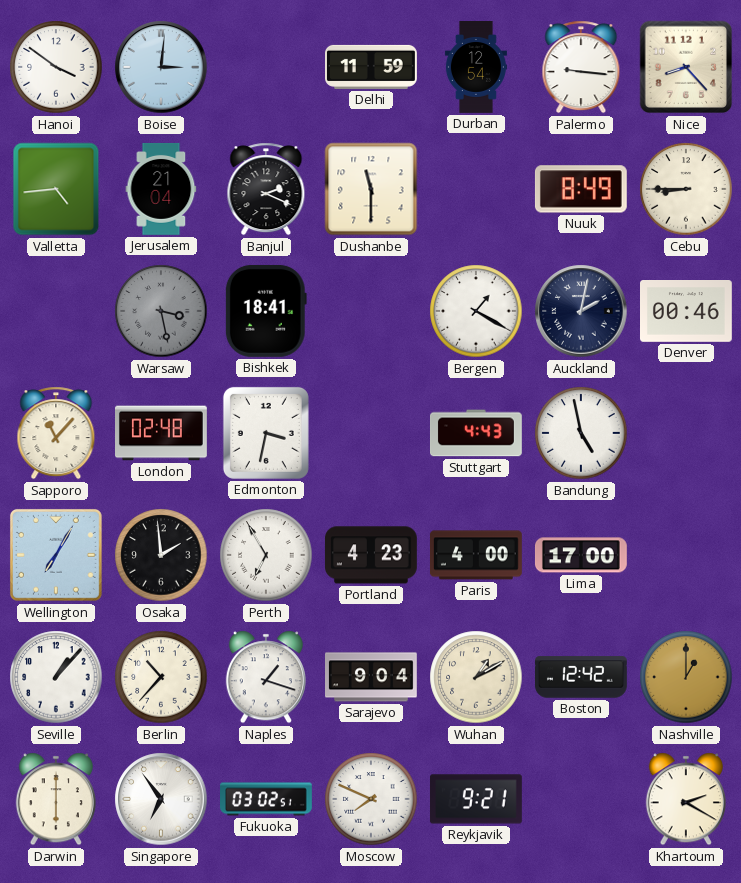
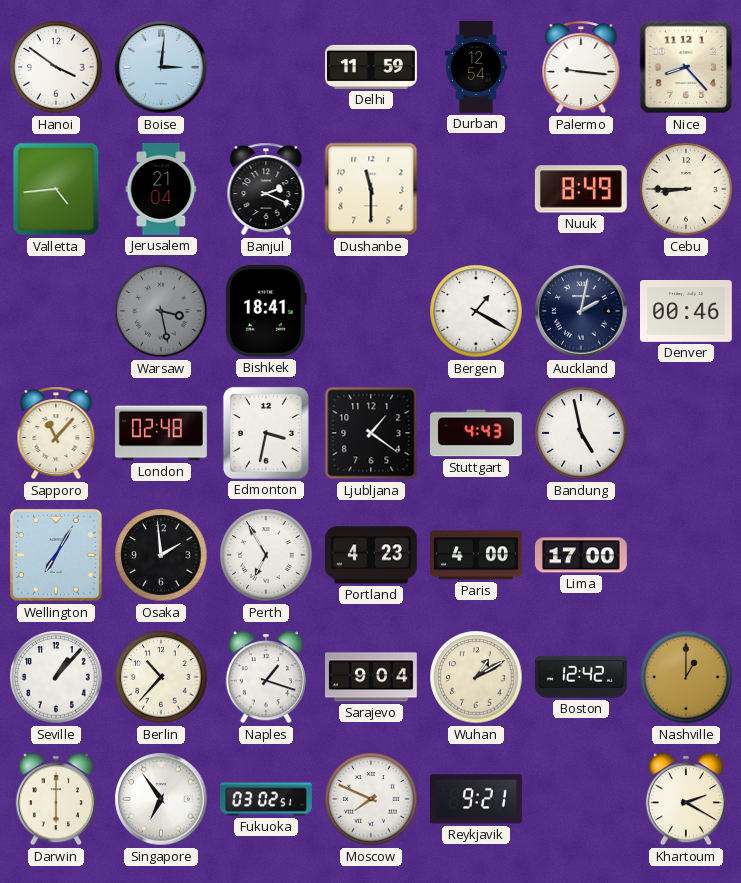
Ljubljana: none -> 1:21 (371, 433)
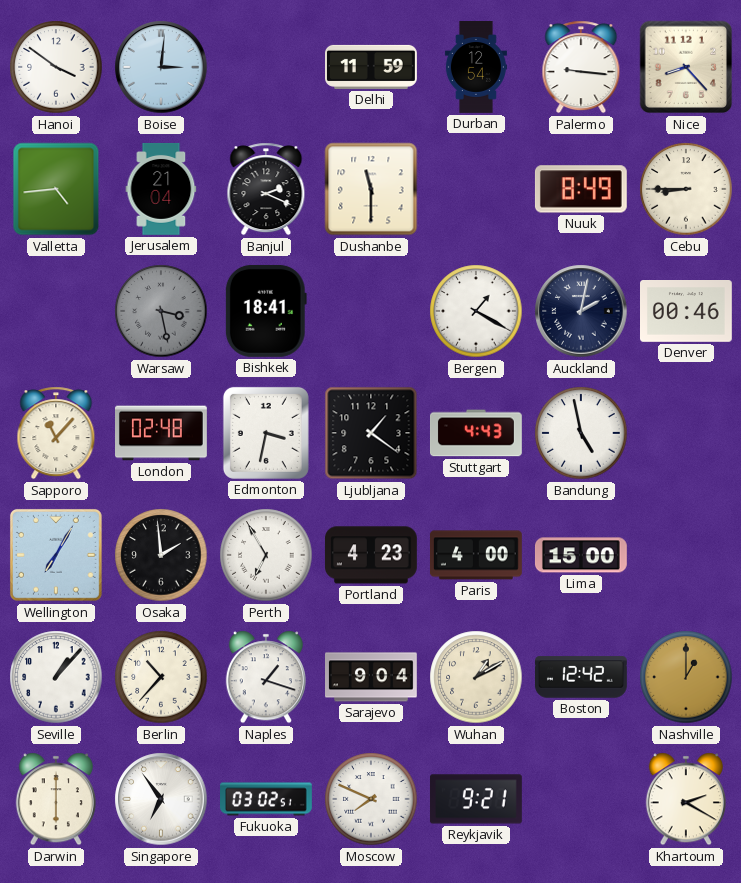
Lima: 17:00 -> 15:00 (581, 555)
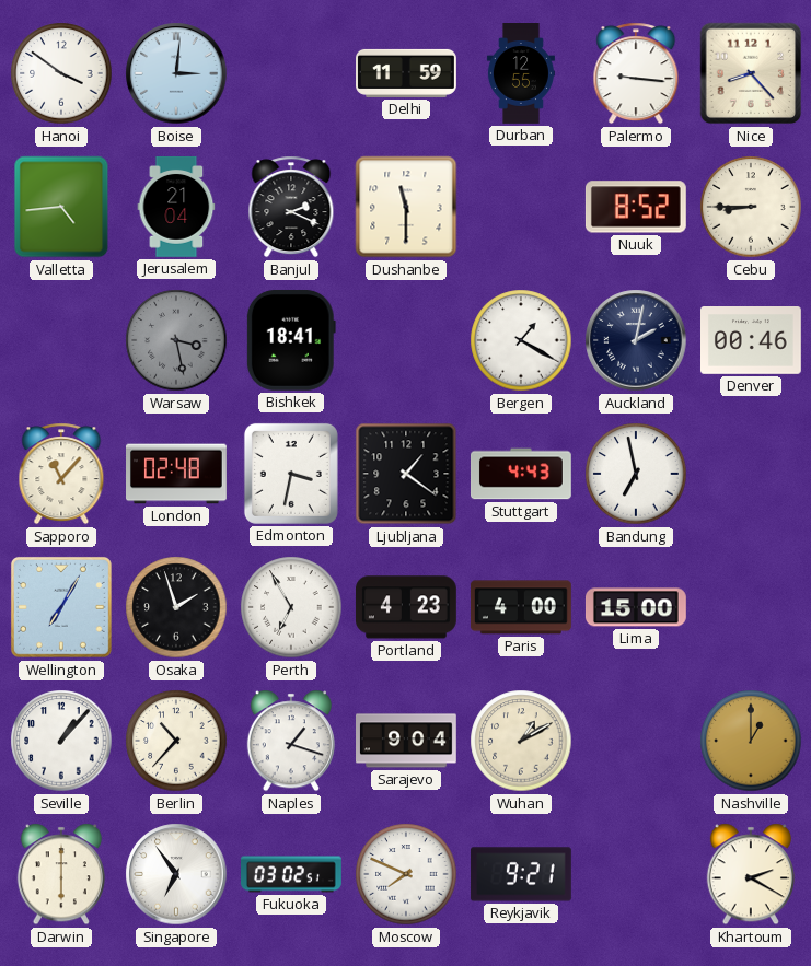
Durban: 12:54 -> 12:55 (521, 74)
Nuuk: 8:49 -> 8:52 (636, 207)
Bandung: 4:58 -> 6:58 (636, 474)
Osaka: 1:59 -> 1:57 (176, 607)
Boston: 12:42 -> none (582, 677)
